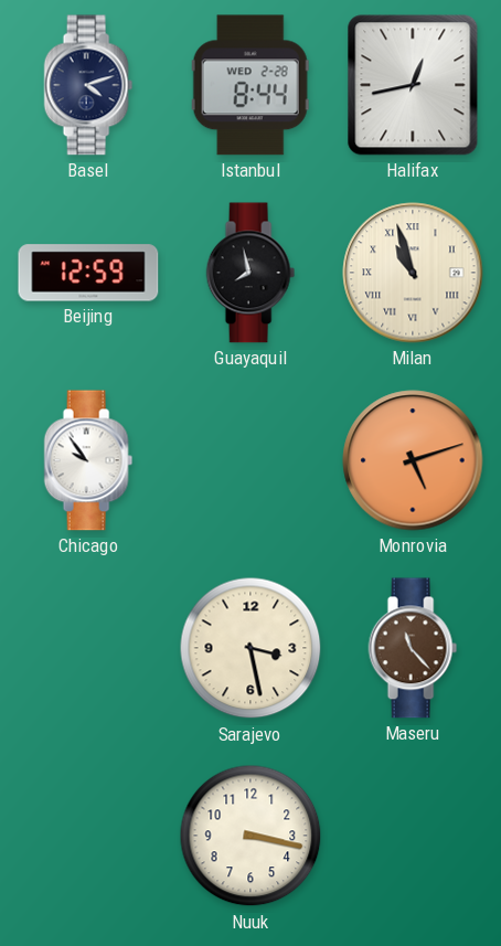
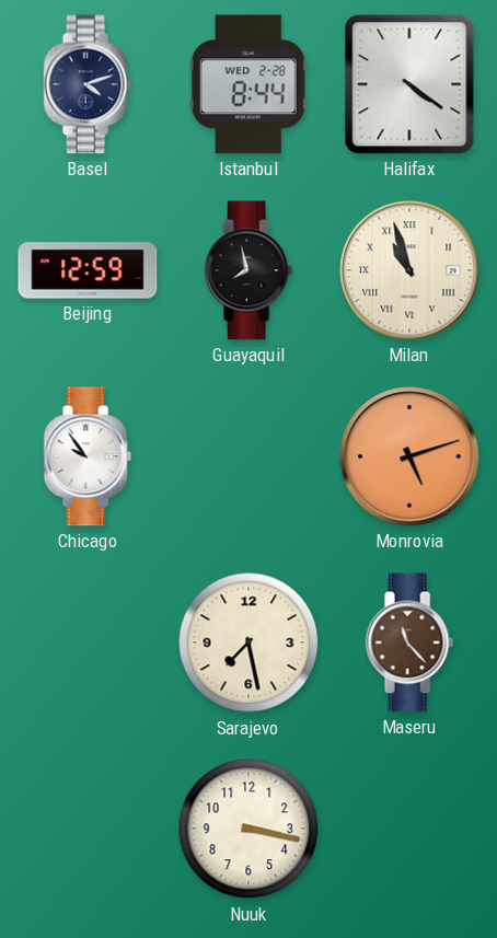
Halifax: 12:43 -> 4:21 (409, 84)
Sarajevo: 3:28 -> 7:28 (248, 642)
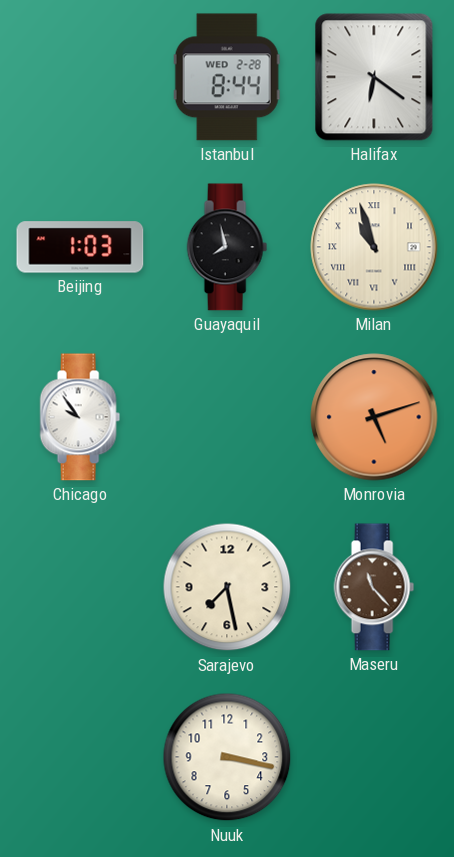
Basel: 4:12 -> none (88, 84)
Halifax: 4:21 -> 6:21 (374, 77)
Beijing: 12:59 -> 1:03 (80, 247)
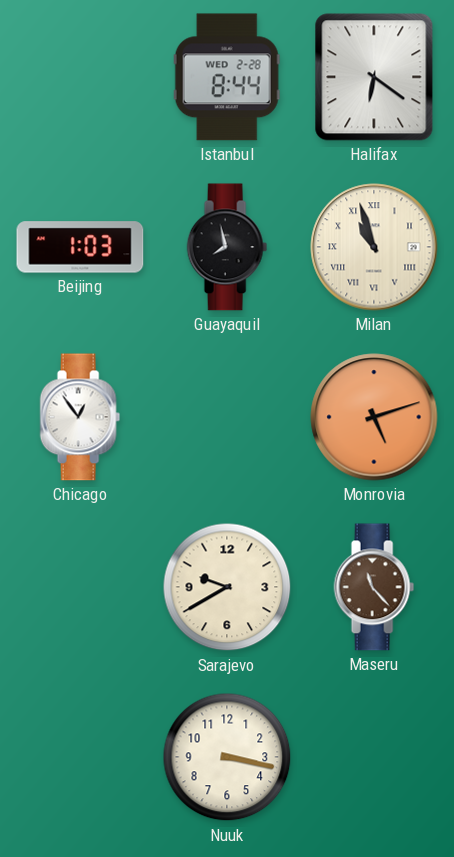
Chicago: 9:54 -> 12:54 (80, 417)
Sarajevo: 7:28 -> 9:40 (227, 587)
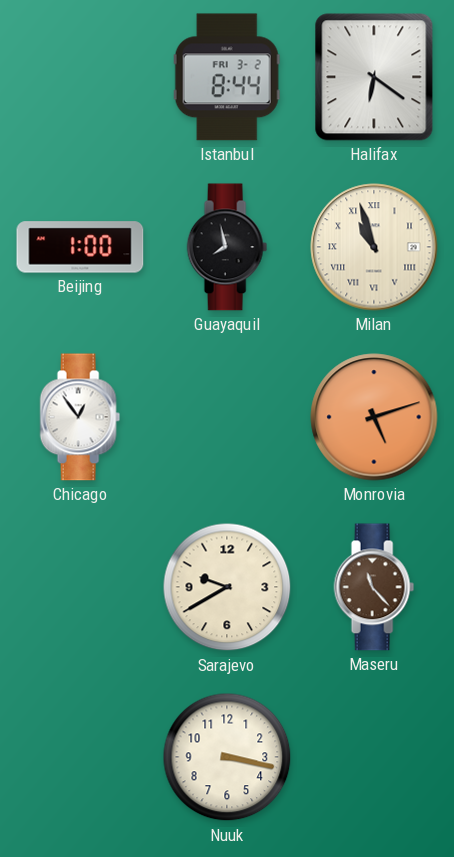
Istanbul date: WED 2-28 -> FRI 3-2 (227, 77)
Beijing: 1:03 -> 1:00 (80, 247)
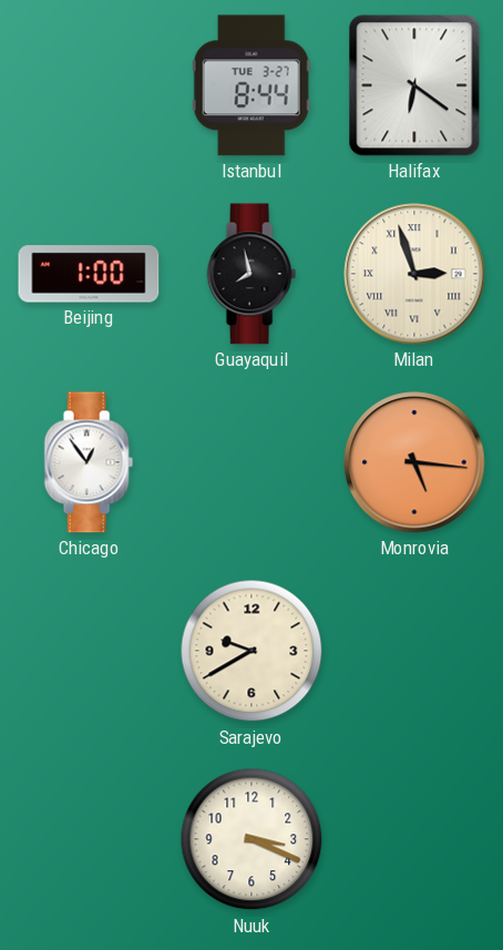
Istanbul date: FRI 3-2 -> TUE 3-27 (251, 85)
Milan: 10:57 -> 2:57 (414, 274)
Monrovia: 5:12 -> 5:16 (414, 462)
Maseru: 11:23 -> none (374, 587)
Nuuk: 3:17 -> 3:19 (251, 839)
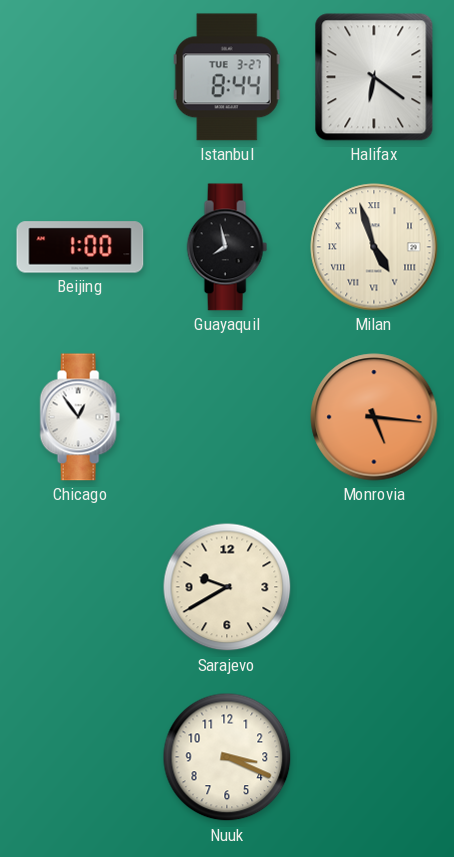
Milan: 2:57 -> 4:57 (374, 247)
